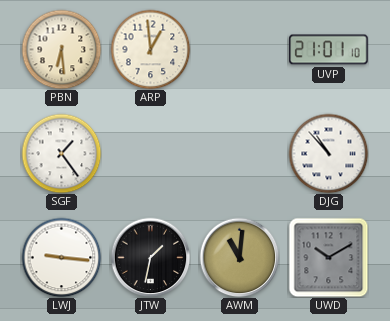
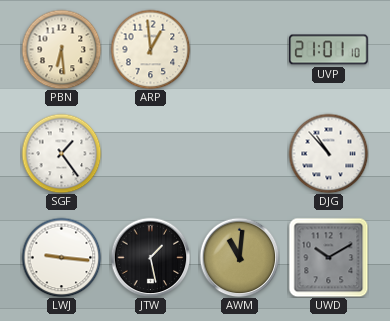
JTW: 1:32 -> 1:28 (150, 257)
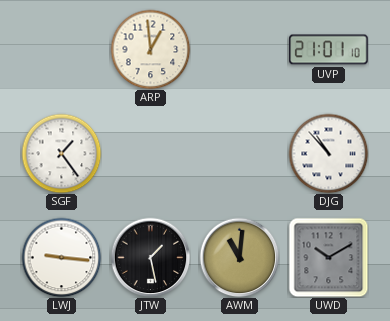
PBN: 6:29 -> none (61, 49)
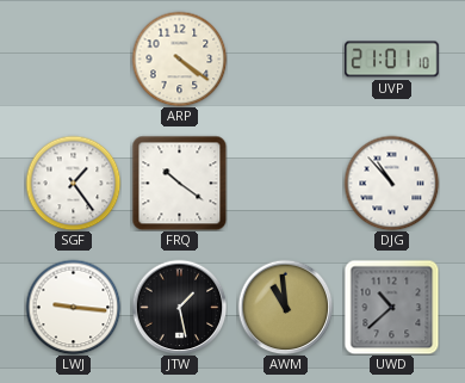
ARP: 12:59 -> 4:21 (179, 58)
FRQ: none -> 10:21 (179, 183)
AWM: 11:01 -> 10:59 (285, 307)
UWD: 10:10 -> 10:38 (391, 307)
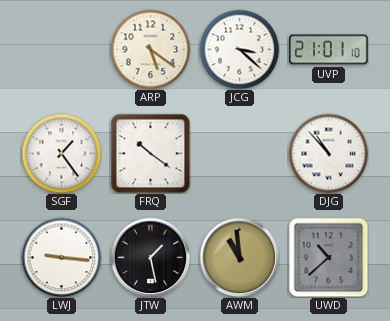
ARP: 4:21 -> 5:21 (150, 49)
JCG: none -> 3:22 (239, 49)
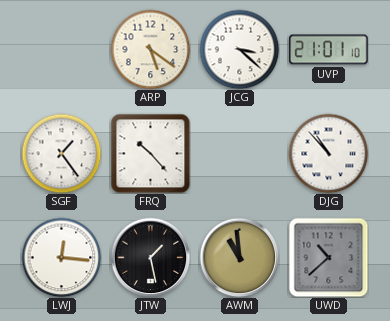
FRQ: 10:21 -> 10:23 (150, 153)
LWJ: 9:16 -> 12:16 (61, 257)
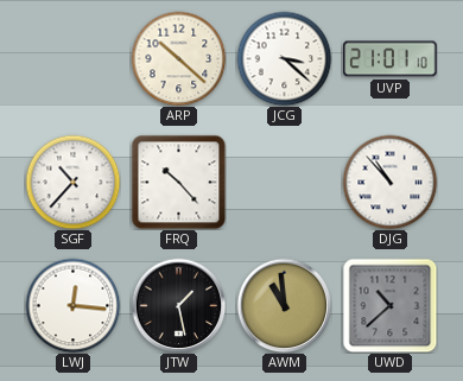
ARP: 5:21 -> 10:22 (178, 58)
SGF: 1:24 -> 10:37 (72, 182)
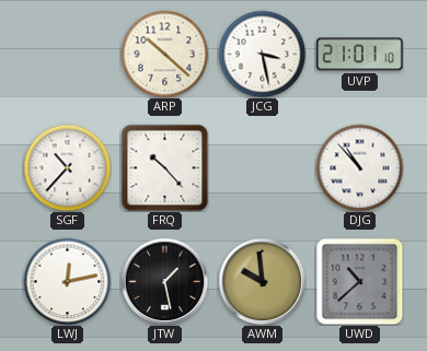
JCG: 3:22 -> 3:28 (262, 54)
LWJ: 12:16 -> 12:13 (67, 281)
AWM: 10:59 -> 9:59 (262, 281)
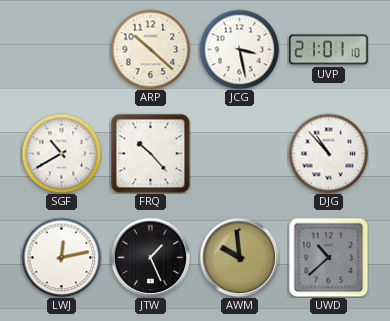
SGF: 10:37 -> 10:40 (61, 153)
JTW: 1:28 -> 1:26 (150, 257)
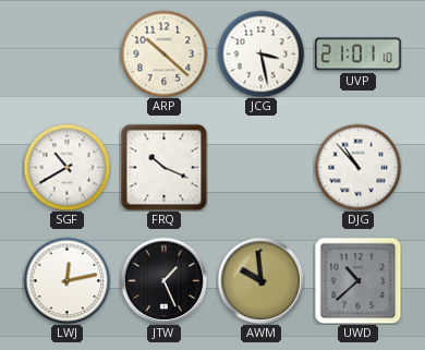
FRQ: 10:23 -> 10:19 (163, 167)
